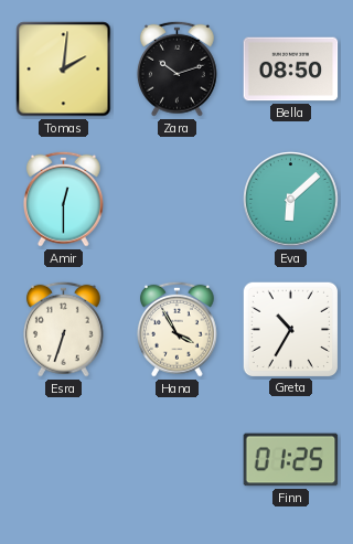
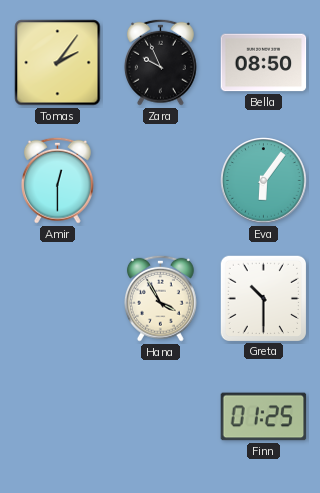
Tomas: 2:01 -> 2:06 (58, 63)
Zara: 10:12 -> 9:56 (160, 62)
Eva: 6:08 -> 6:06 (264, 181)
Esra: 6:33 -> none (63, 329)
Greta: 10:35 -> 10:30 (263, 298)
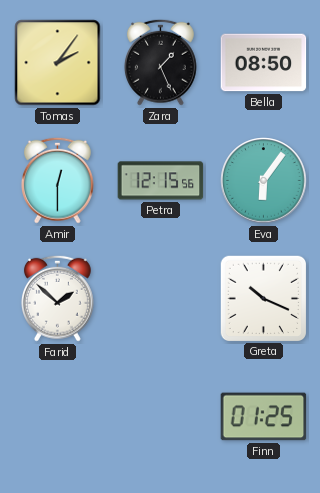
Zara: 9:56 -> 1:26 (160, 62)
Petra: none -> 12:15 (161, 181)
Farid: none -> 1:52 (57, 298)
Hana: 3:55 -> none (160, 298)
Greta: 10:30 -> 10:19 (263, 298)
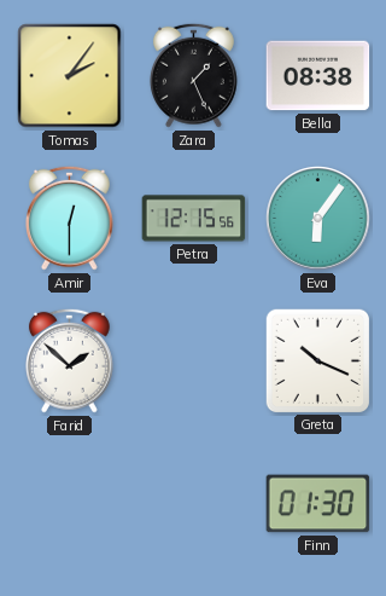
Bella: 08:50 -> 08:38 (318, 76)
Finn: 01:25 -> 01:30 (318, 504)
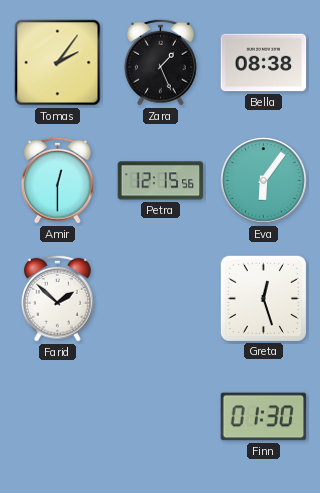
Greta: 10:19 -> 12:27 (263, 298)
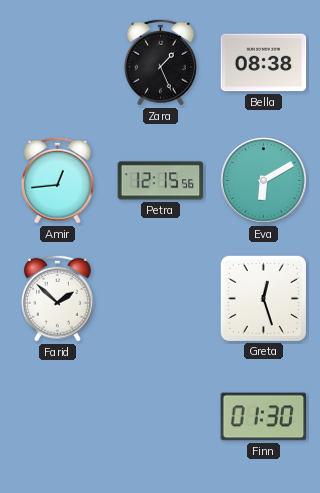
Tomas: 2:06 -> none (58, 63)
Amir: 12:30 -> 12:44 (57, 180)
Eva: 6:06 -> 6:10 (264, 181)
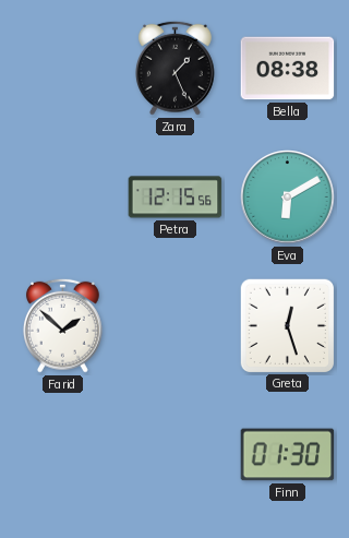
Amir: 12:44 -> none (57, 180)
